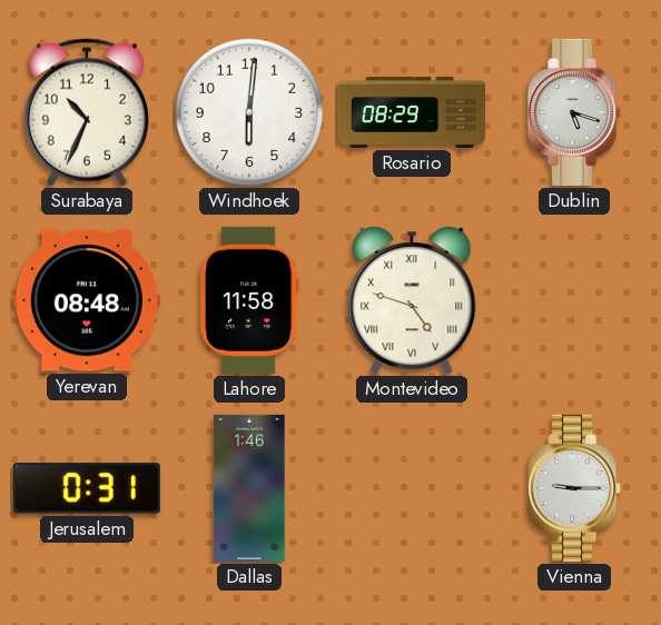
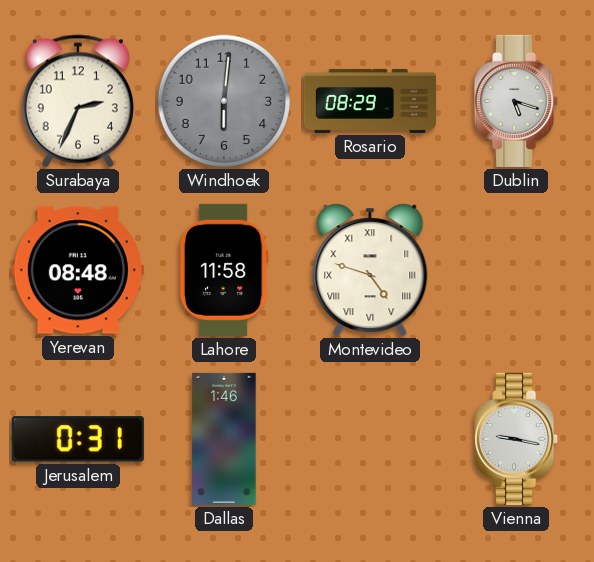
Surabaya: 10:34 -> 2:34 (78, 101)
Windhoek dial: white -> grey (224, 101)
Vienna: 9:15 -> 9:17 (517, 439)
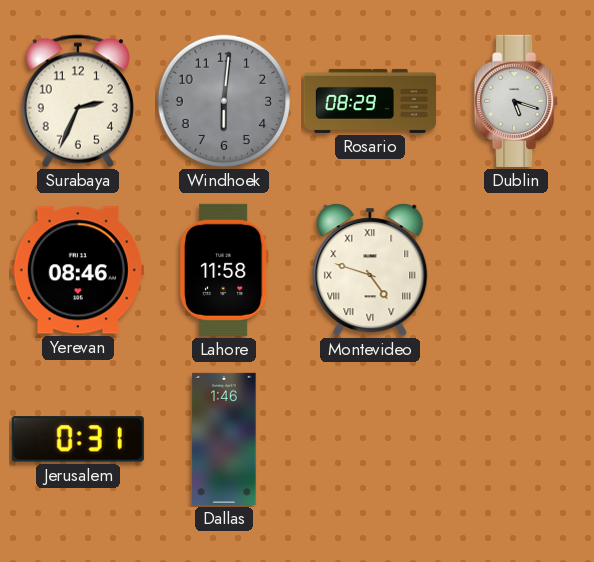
Yerevan: 08:48 -> 08:46 (78, 270)
Vienna: 9:17 -> none (517, 439)
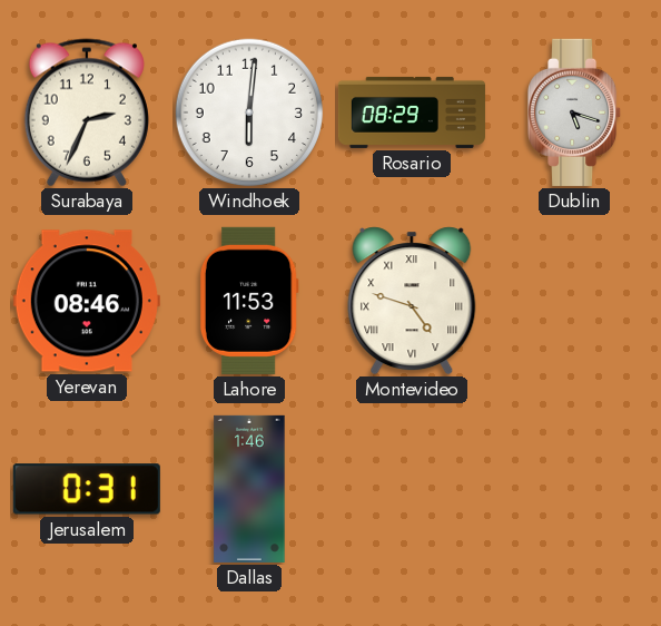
Windhoek dial: grey -> white (249, 113)
Lahore: 11:58 -> 11:53 (249, 301)
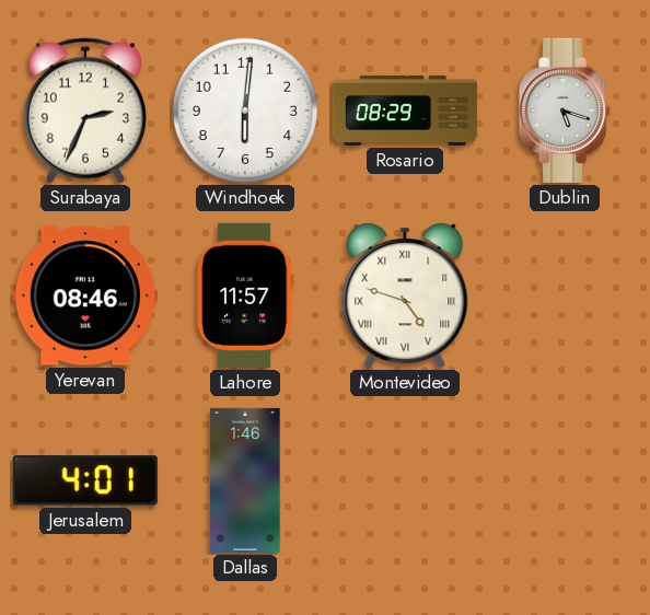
Lahore: 11:53 -> 11:57 (245, 295)
Jerusalem: 0:31 -> 4:01 (85, 480)
